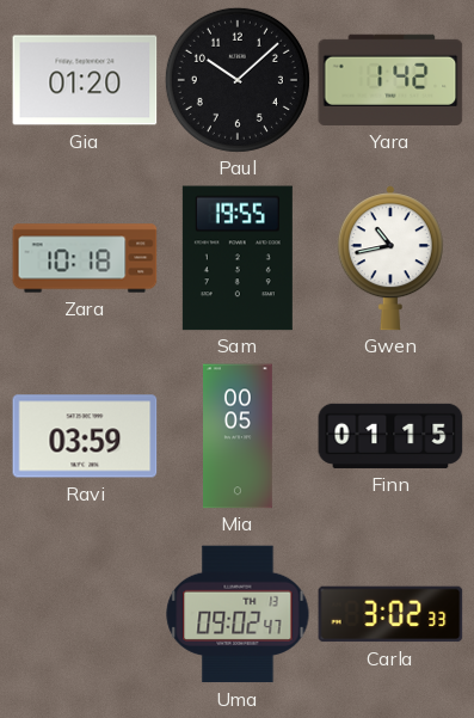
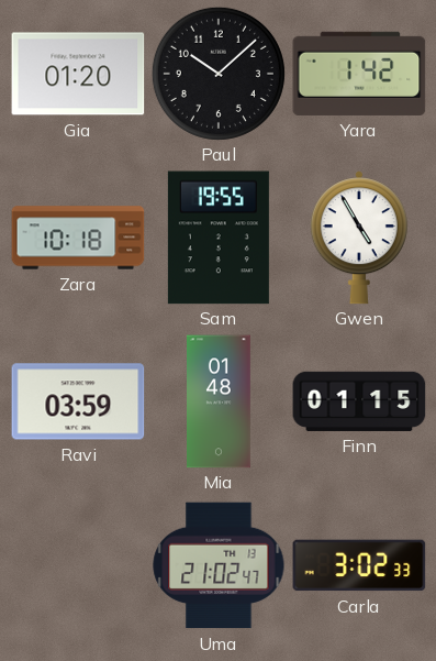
Gwen: 10:43 -> 4:55 (359, 238)
Mia: 00:05 -> 01:48 (220, 401)
Uma: 09:02 -> 21:02 (219, 565)
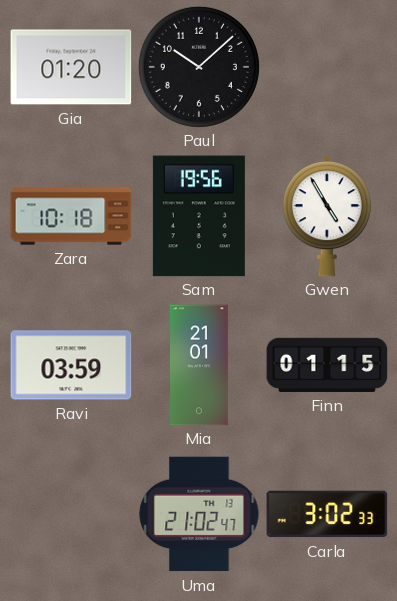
Yara: 1:42 -> none (359, 74)
Sam: 19:55 -> 19:56 (199, 216)
Mia: 01:48 -> 21:01 (200, 365)
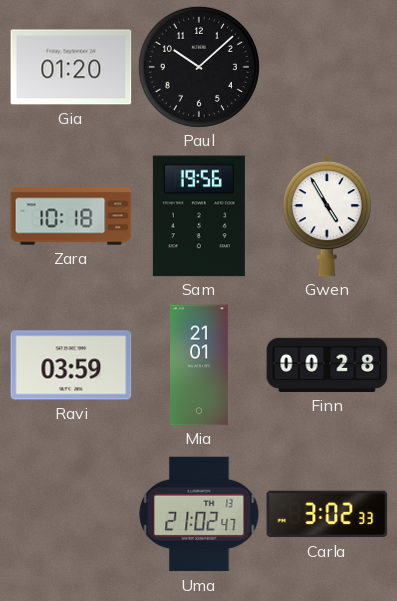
Finn: 01:15 -> 00:28 (327, 365)
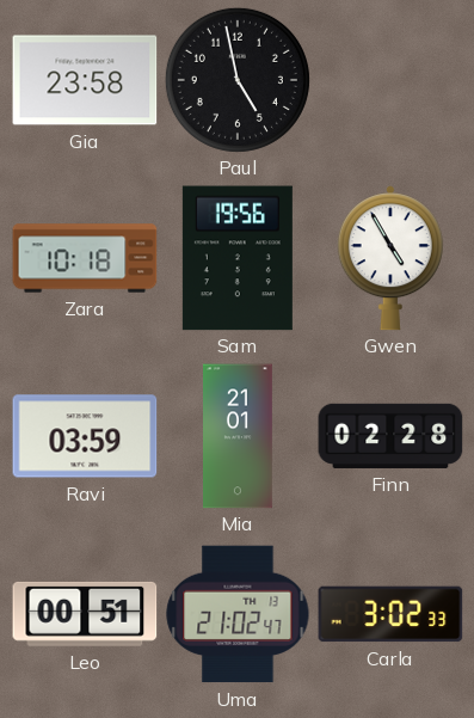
Gia: 01:20 -> 23:58 (85, 80)
Paul: 10:08 -> 4:58 (238, 80)
Finn: 00:28 -> 02:28 (390, 436)
Leo: none -> 00:51 (85, 614)
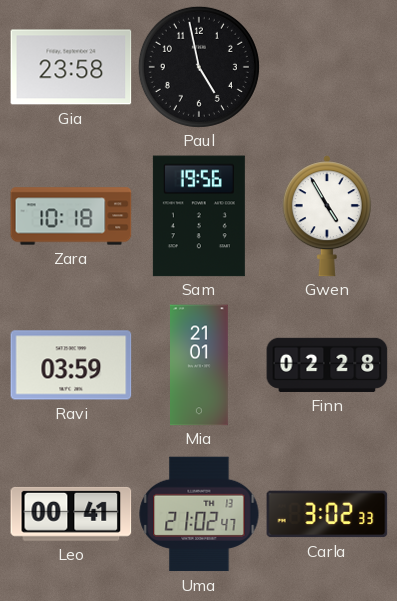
Leo: 00:51 -> 00:41 (71, 514)
